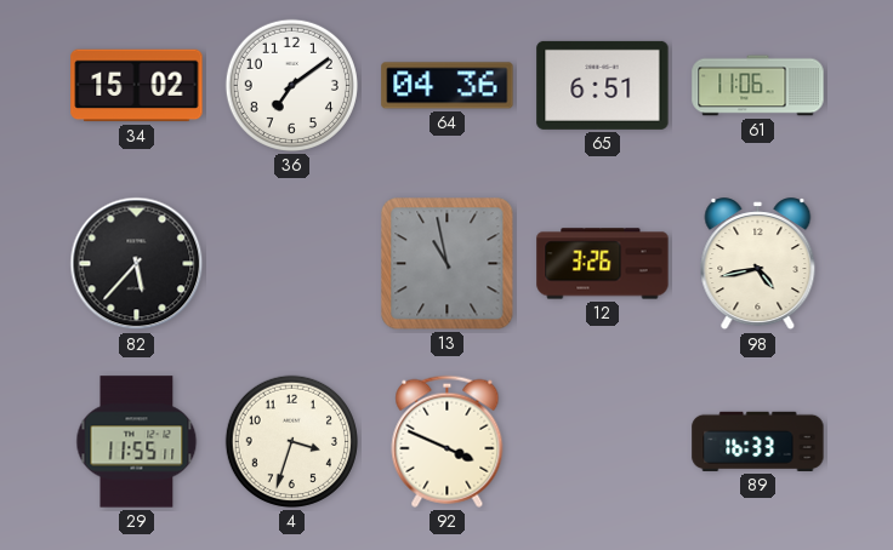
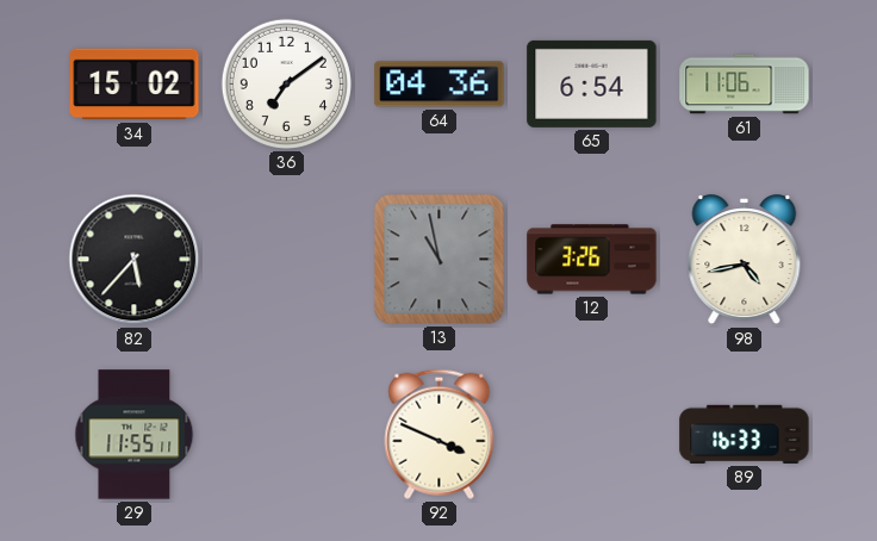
65: 6:51 -> 6:54 (592, 83)
4: 3:33 -> none (291, 441)
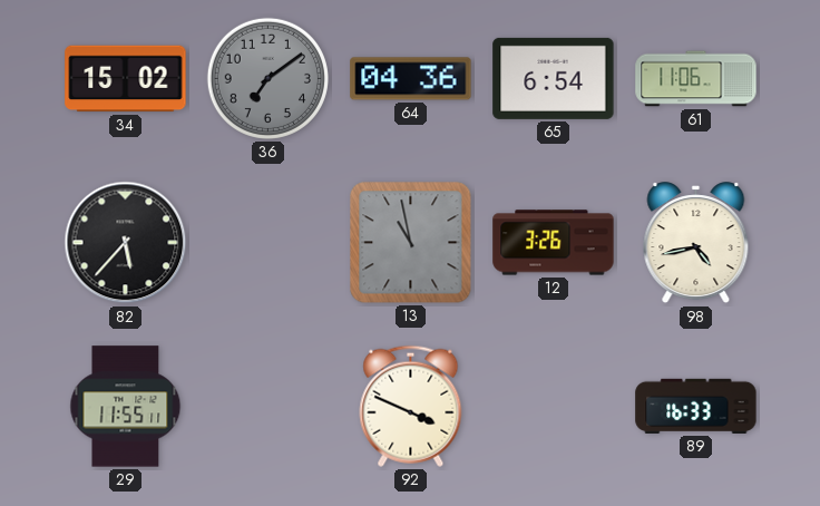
36 dial: white -> grey (267, 78)
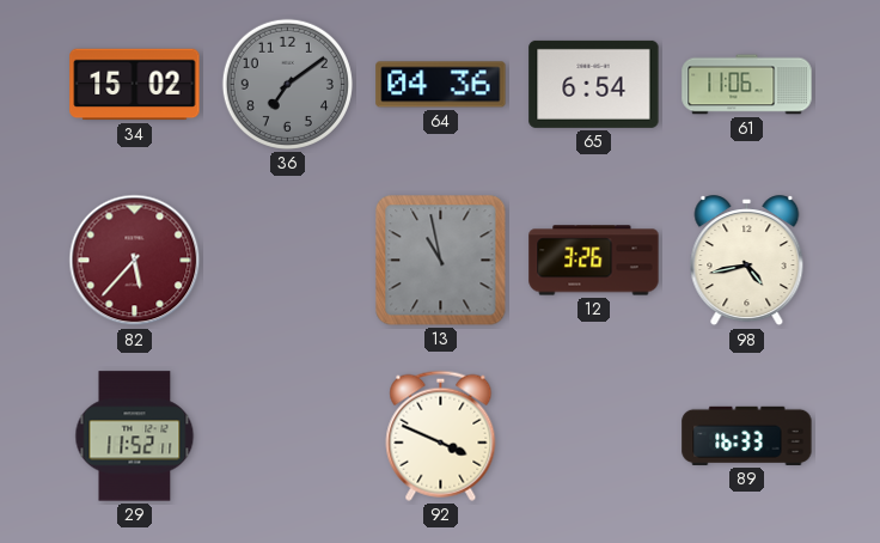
82 dial: black -> burgundy (135, 261)
29: 11:55 -> 11:52 (135, 437)
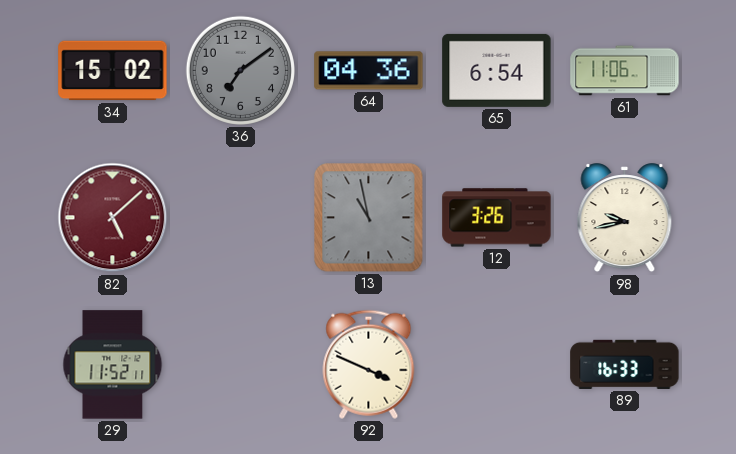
82: 5:37 -> 5:08 (113, 218)
98: 4:43 -> 9:43 (625, 218)
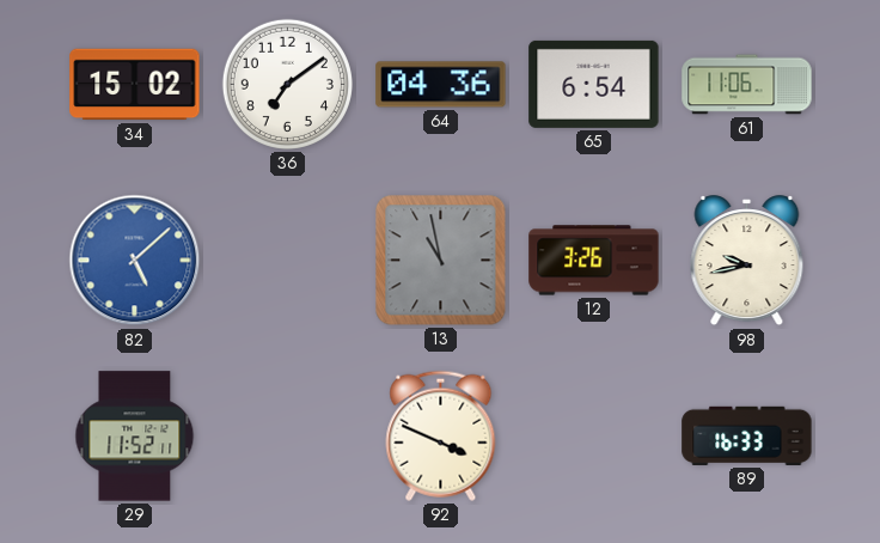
36 dial: grey -> white (287, 84)
82 dial: burgundy -> blue (135, 261)
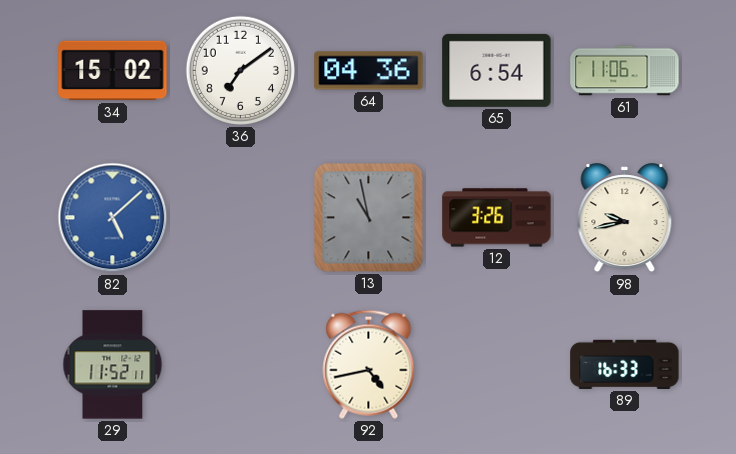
92: 3:49 -> 4:43 (369, 364)
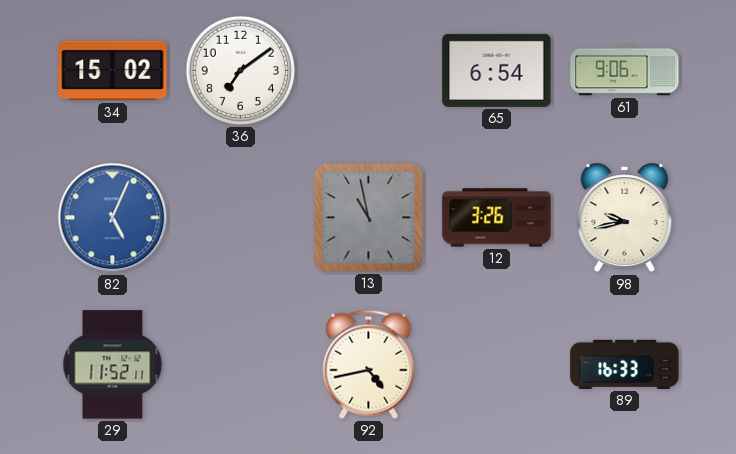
64: 04:36 -> none (369, 71)
61: 11:06 -> 9:06 (625, 71)
82: 5:08 -> 5:04 (113, 218)
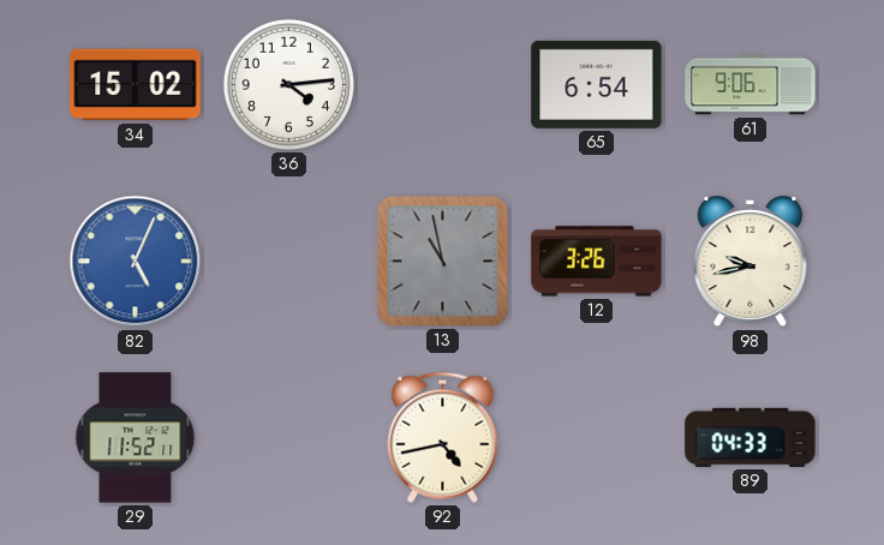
36: 7:09 -> 4:14 (288, 84)
89: 16:33 -> 04:33 (751, 437)
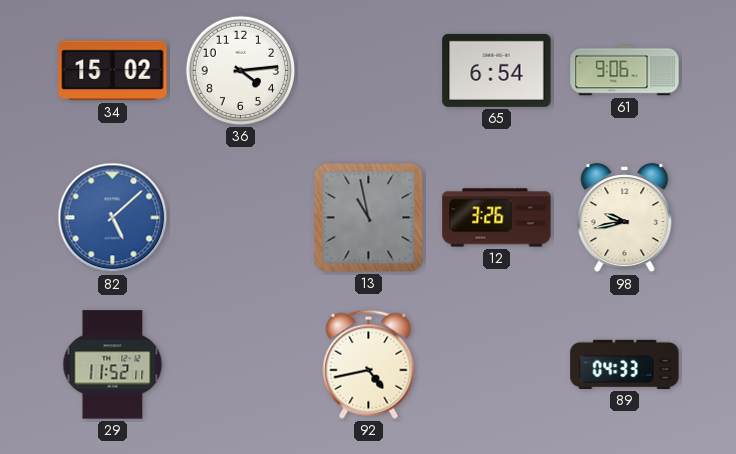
82: 5:04 -> 5:08 (113, 218)
